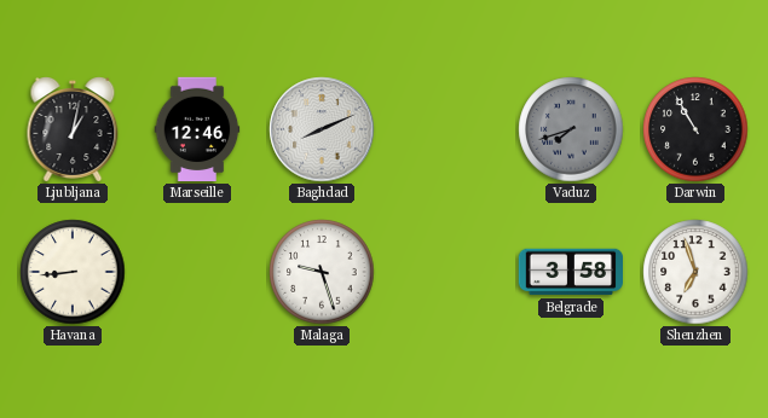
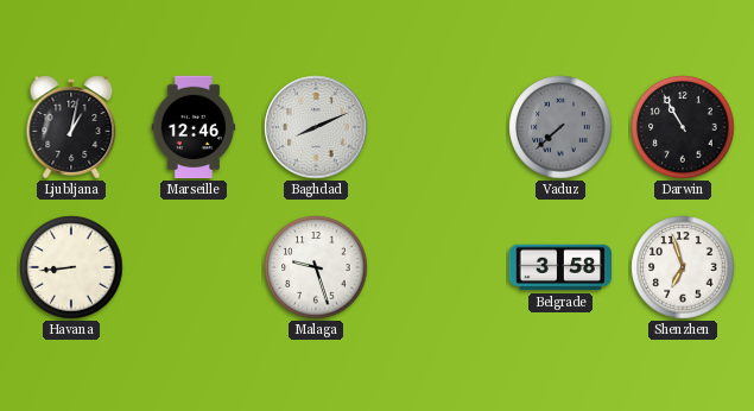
Vaduz: 7:42 -> 7:38 (560, 127)
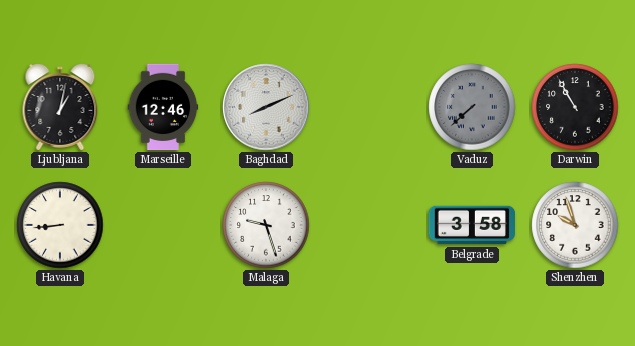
Shenzhen: 6:57 -> 9:57 (575, 225)
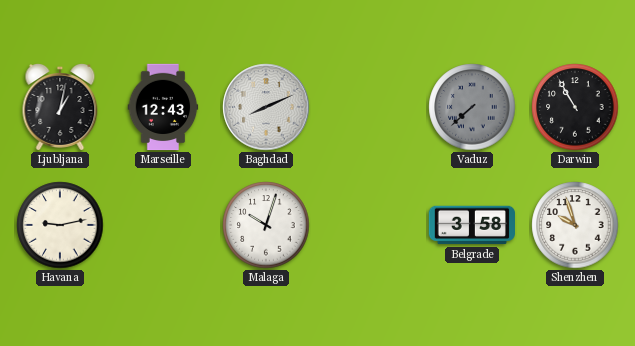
Marseille: 12:46 -> 12:43 (163, 107)
Havana: 8:44 -> 9:13 (60, 225)
Malaga: 9:27 -> 10:03 (266, 225)
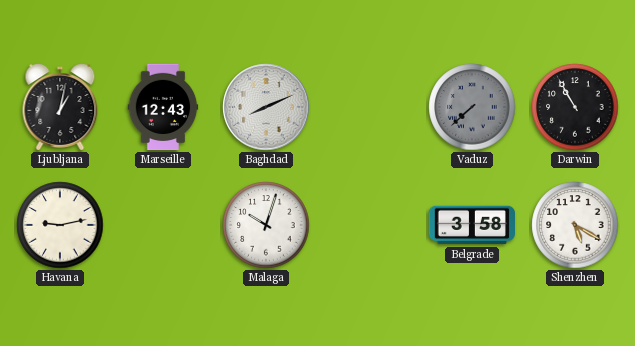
Shenzhen: 9:57 -> 5:20 (575, 225)
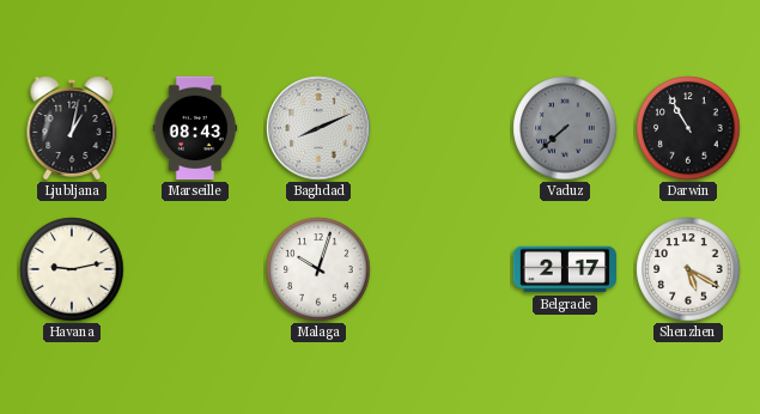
Marseille: 12:43 -> 08:43 (195, 128)
Belgrade: 3:58 -> 2:17 (564, 269)
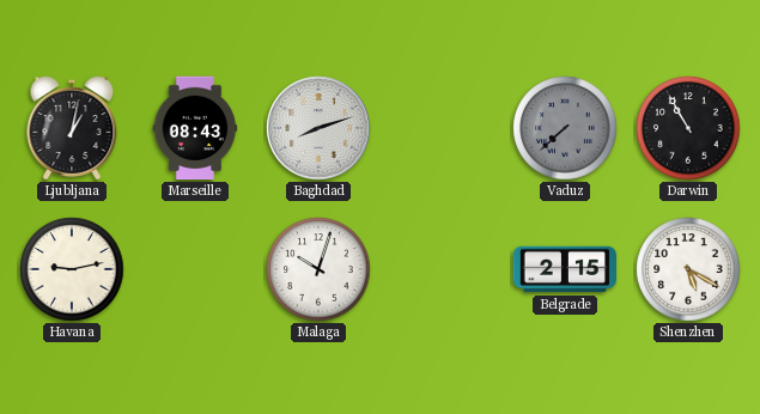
Baghdad: 8:11 -> 8:12 (318, 128)
Belgrade: 2:17 -> 2:15 (564, 269)
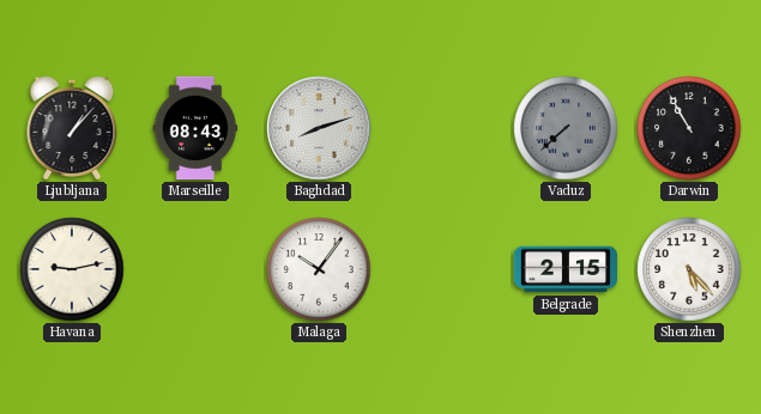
Ljubljana: 1:02 -> 1:07 (72, 129)
Malaga: 10:03 -> 10:06 (319, 269)
Shenzhen: 5:20 -> 5:23 (689, 269)
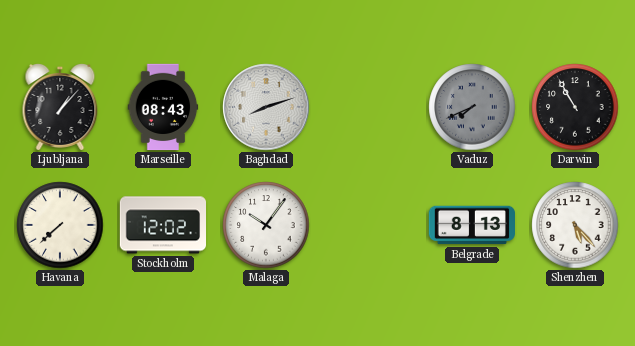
Vaduz: 7:38 -> 7:41 (472, 107)
Havana: 9:13 -> 7:38 (60, 225)
Stockholm: none -> 12:02 (162, 225)
Belgrade: 2:15 -> 8:13 (471, 225)
